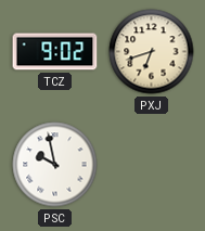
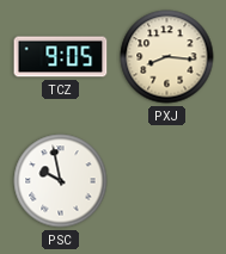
TCZ: 9:02 -> 9:05 (61, 57)
PXJ: 6:42 -> 8:16 (167, 57)
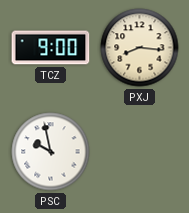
TCZ: 9:05 -> 9:00 (51, 48)
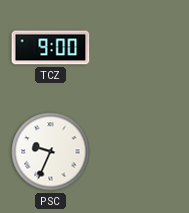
PXJ: 8:16 -> none (140, 48)
PSC: 9:58 -> 9:34 (51, 152)
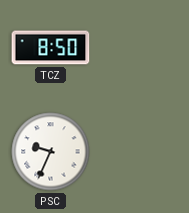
TCZ: 9:00 -> 8:50 (51, 48)
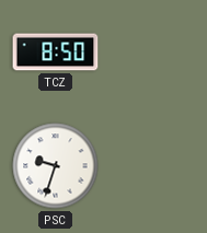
PSC: 9:34 -> 9:33 (56, 166)
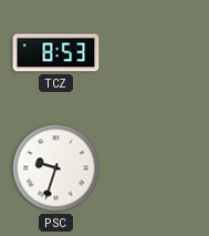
TCZ: 8:50 -> 8:53 (56, 53)
